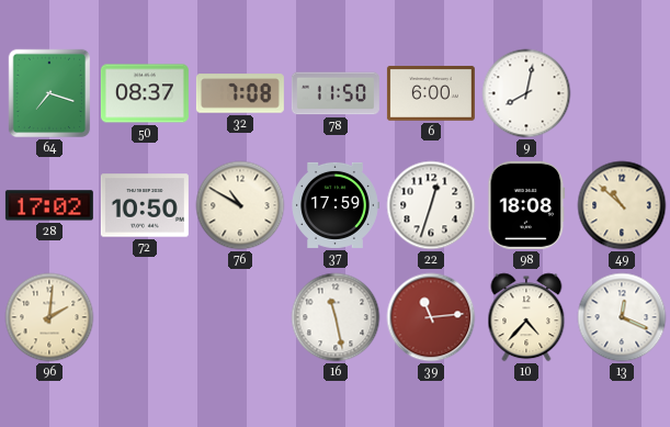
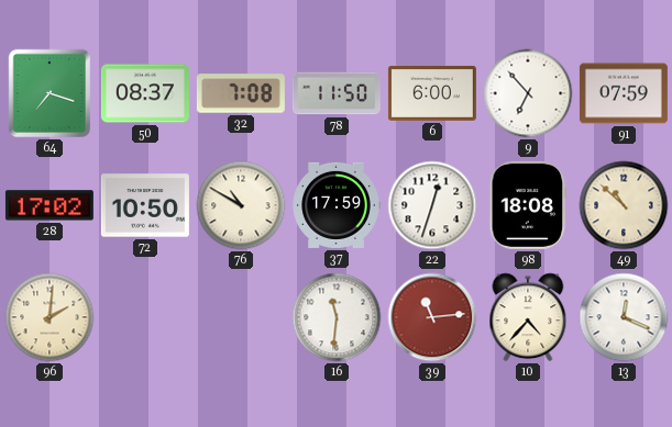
9: 8:02 -> 6:53 (528, 93)
91: none -> 07:59 (624, 93)
16: 11:28 -> 11:31 (337, 317)
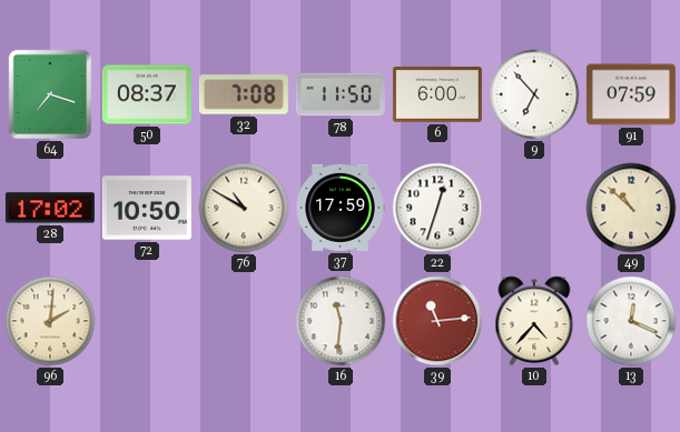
98: 18:08 -> none (528, 205)
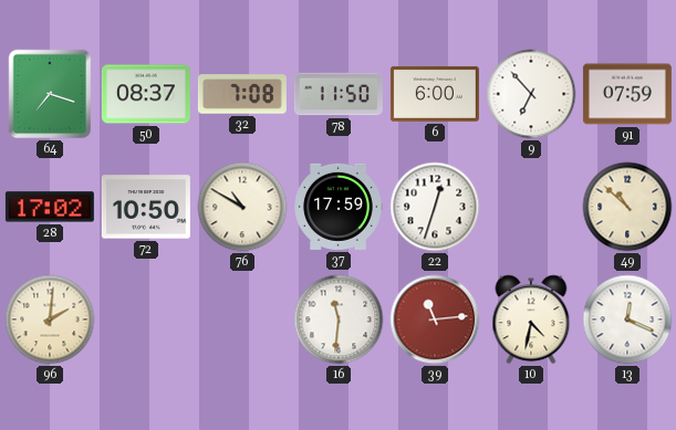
10: 4:37 -> 4:32 (531, 319)
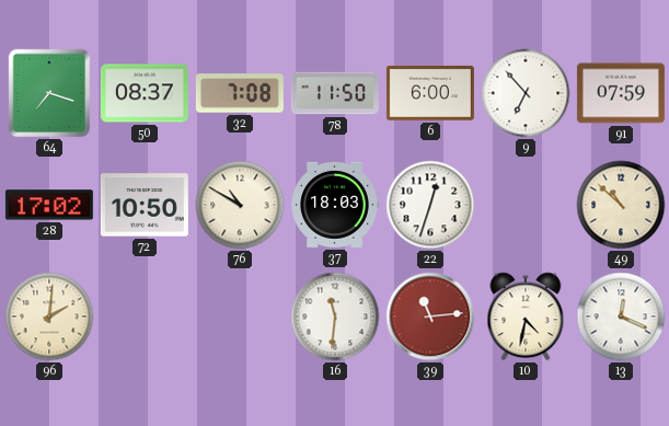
37: 17:59 -> 18:03 (335, 205)
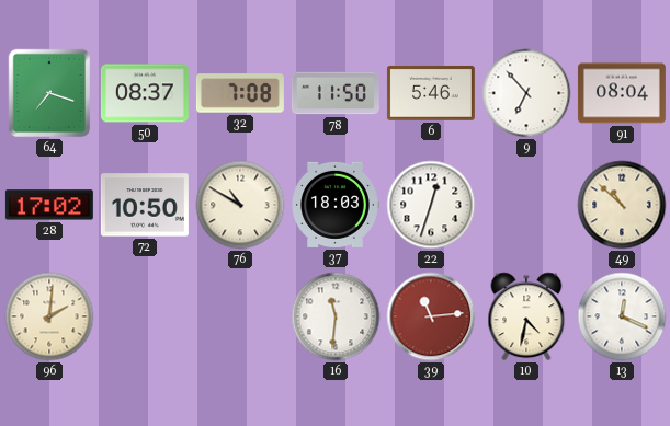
6: 6:00 -> 5:46 (431, 93)
91: 07:59 -> 08:04 (622, 93)
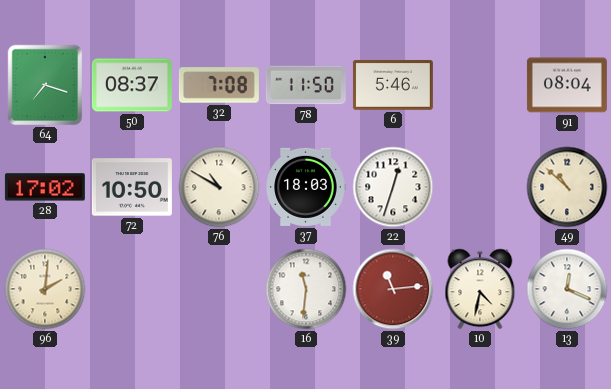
9: 6:53 -> none (526, 93)
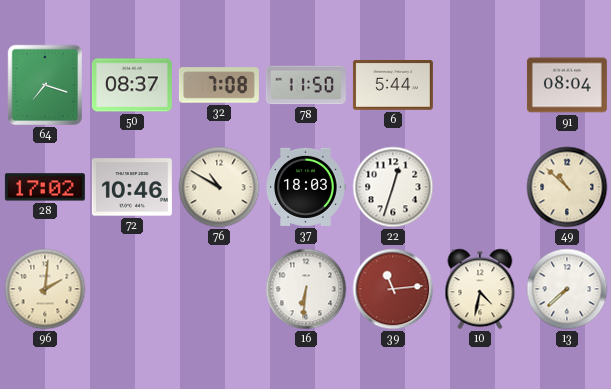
6: 5:46 -> 5:44 (393, 85)
72: 10:50 -> 10:46 (132, 187)
16: 11:31 -> 6:31 (306, 289)
13: 12:19 -> 7:38 (567, 289)
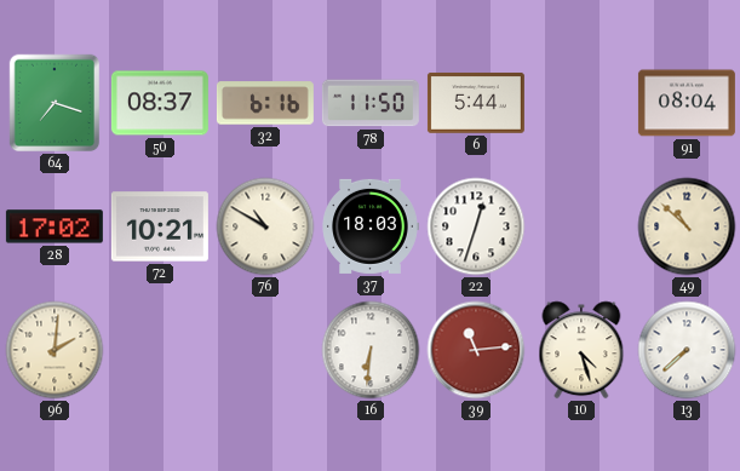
32: 7:08 -> 6:16 (265, 103)
72: 10:46 -> 10:21 (160, 226)
10: 4:32 -> 4:27 (581, 350)
